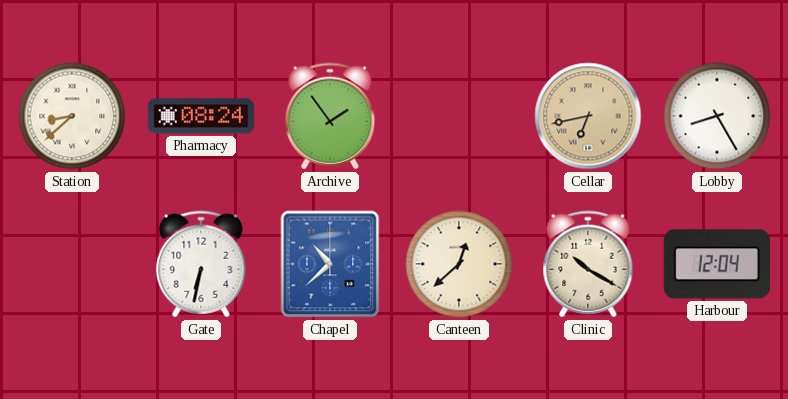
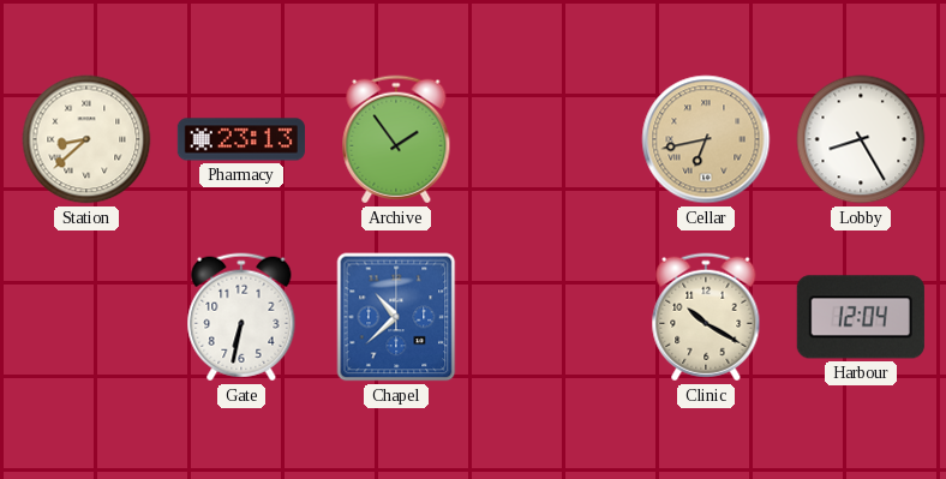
Pharmacy: 08:24 -> 23:13 (241, 139)
Canteen: 12:38 -> none (459, 264)
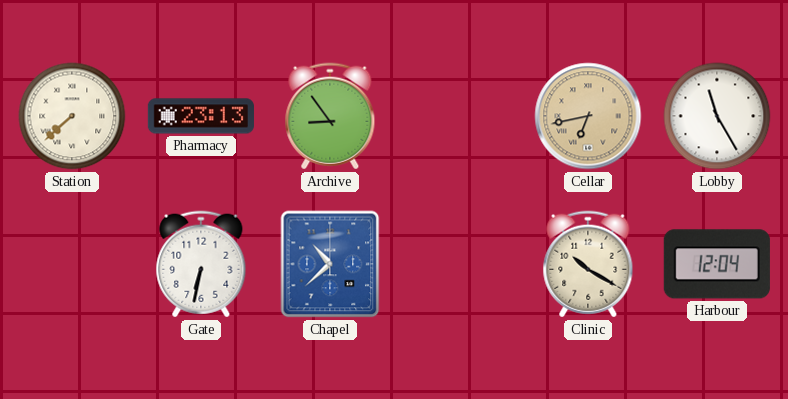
Station: 8:38 -> 7:38 (72, 116)
Archive: 1:54 -> 8:54 (330, 116)
Lobby: 8:25 -> 11:25 (717, 116)
